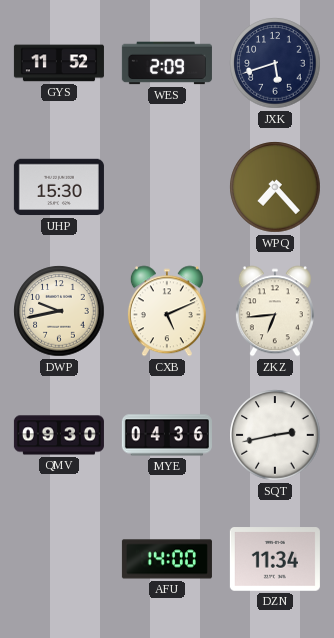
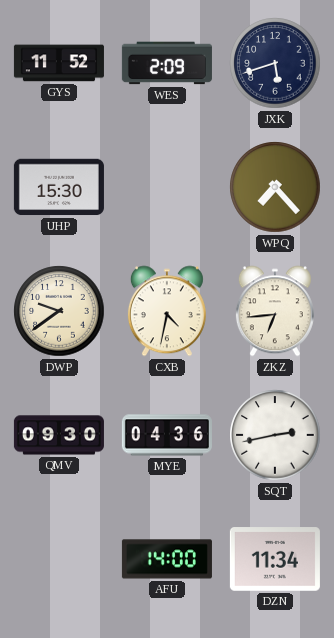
DWP: 9:43 -> 9:39 (59, 311)
CXB: 5:11 -> 4:32 (167, 311)
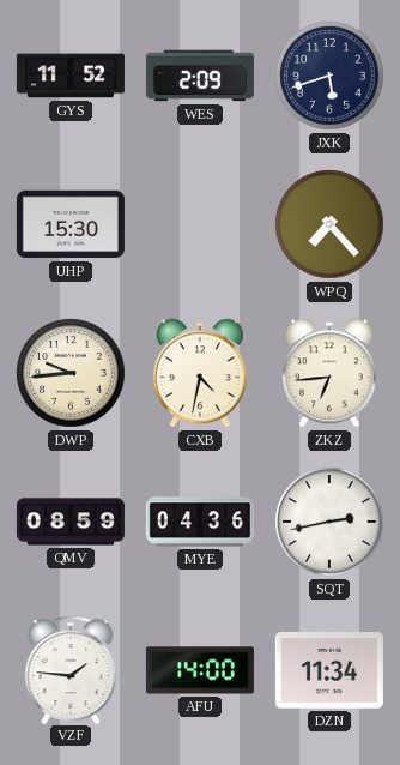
DWP: 9:39 -> 9:44 (71, 373)
QMV: 09:30 -> 08:59 (71, 522)
VZF: none -> 1:46 (71, 669)
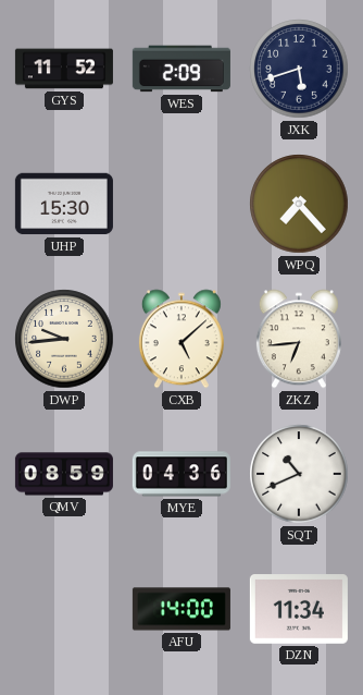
CXB: 4:32 -> 5:08 (181, 339)
SQT: 2:43 -> 10:41 (299, 474)
VZF: 1:46 -> none (71, 669)
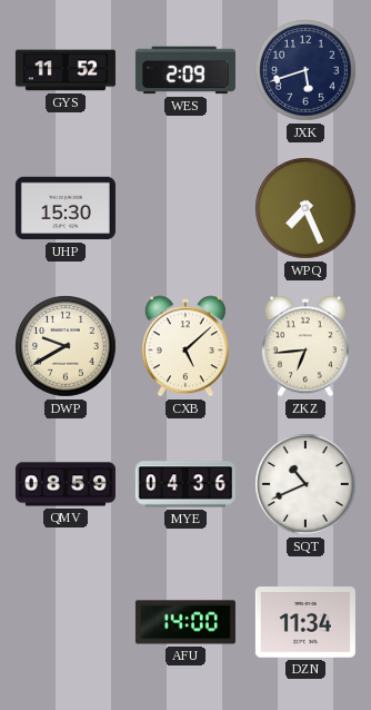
WPQ: 7:23 -> 7:26 (305, 208)
DWP: 9:44 -> 9:40 (66, 346)
